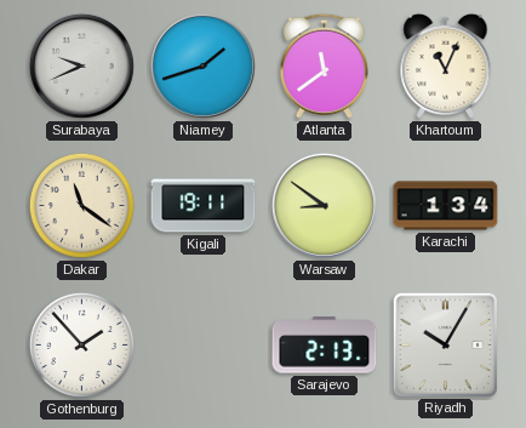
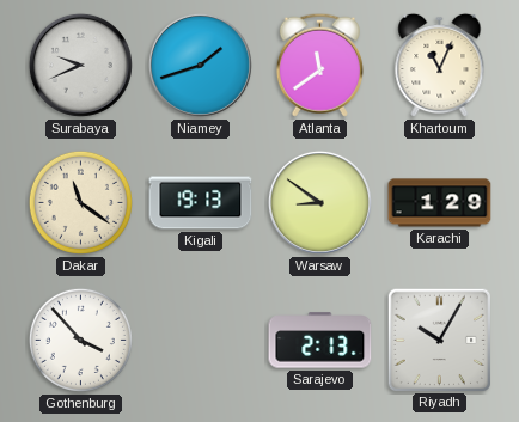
Kigali: 19:11 -> 19:13 (201, 203)
Karachi: 1:34 -> 1:29 (440, 203)
Gothenburg: 1:53 -> 3:53 (80, 340)
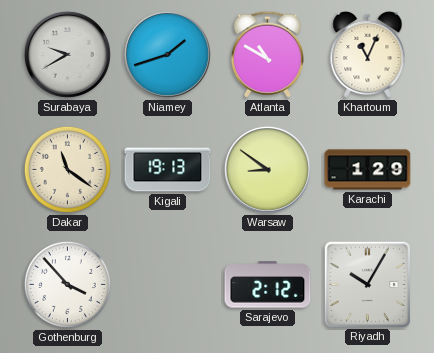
Surabaya: 9:41 -> 9:40 (67, 54)
Atlanta: 11:39 -> 10:50 (267, 54)
Sarajevo: 2:13 -> 2:12 (268, 285)
